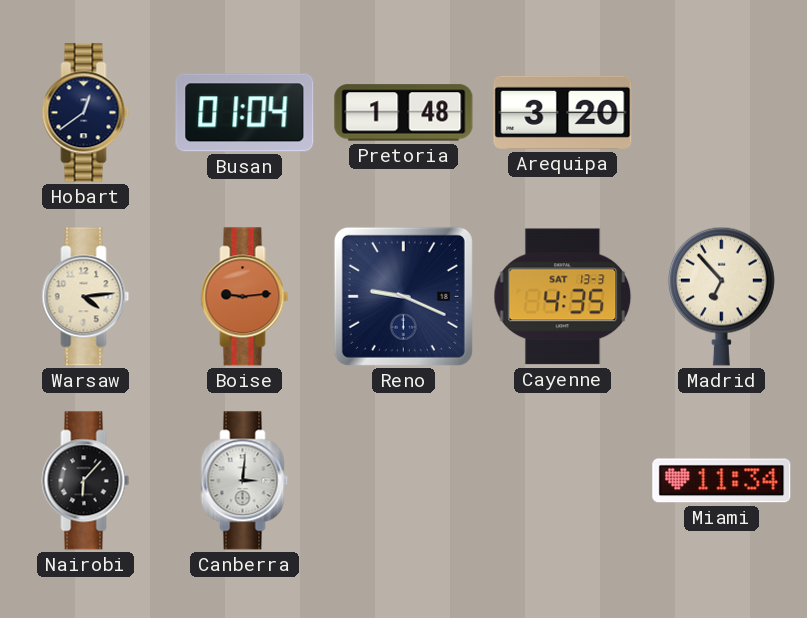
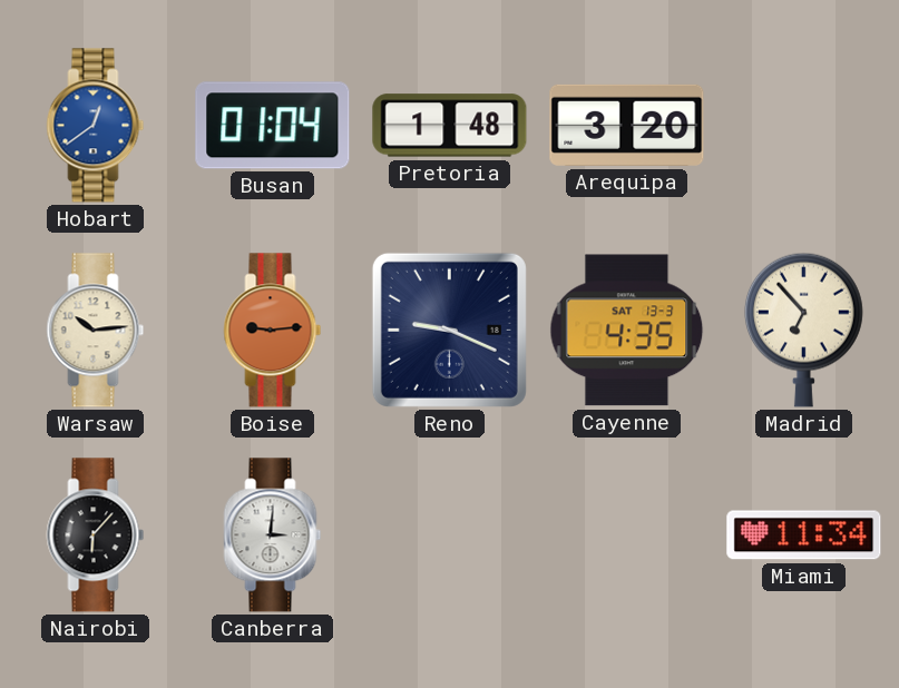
Hobart dial: navy -> blue (96, 126)
Warsaw: 4:14 -> 10:14 (96, 331)
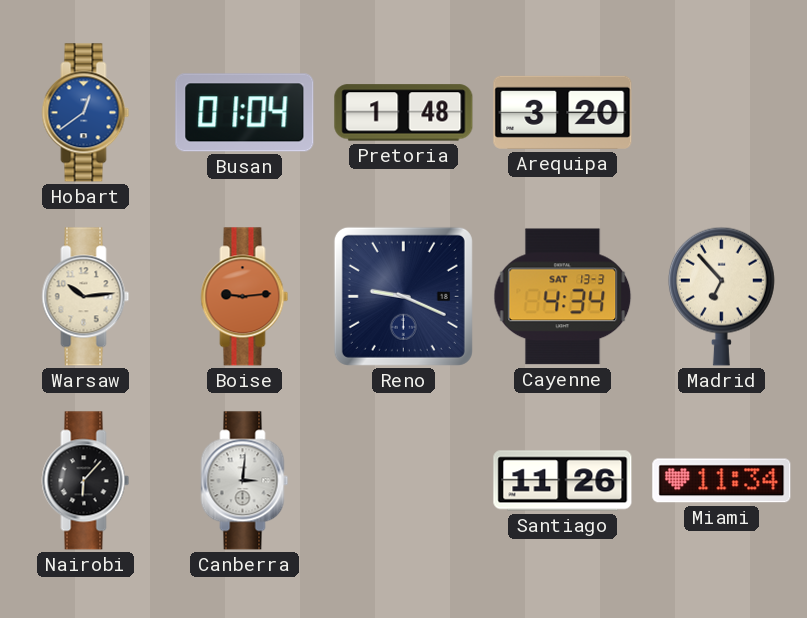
Cayenne: 4:35 -> 4:34 (563, 297)
Santiago: none -> 11:26 (563, 481)
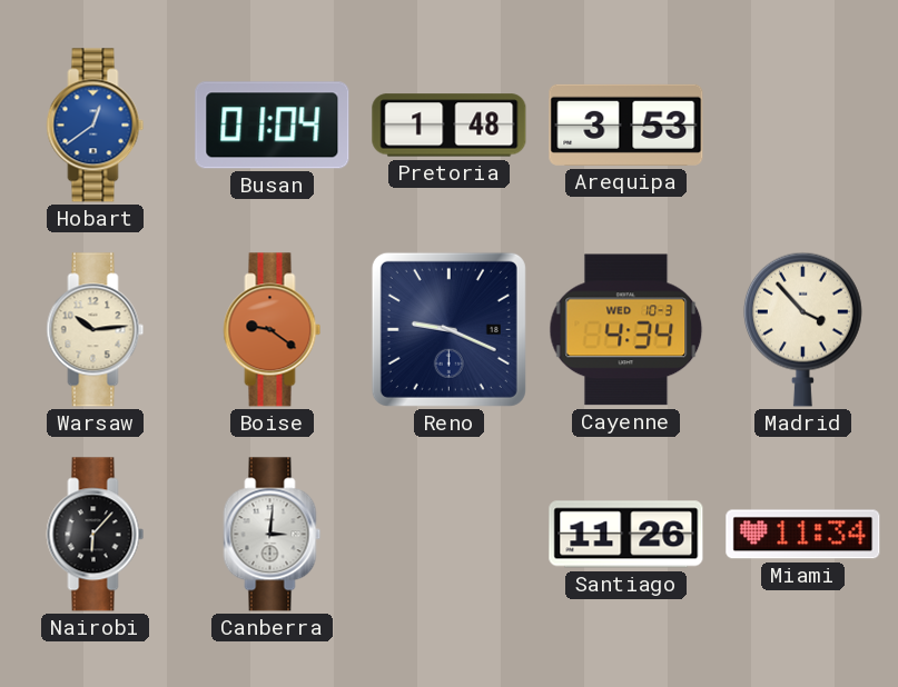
Arequipa: 3:20 -> 3:53 (626, 125)
Boise: 9:14 -> 9:21 (273, 330)
Cayenne date: SAT 13-3 -> WED 10-3 (626, 330)
Madrid: 6:53 -> 3:53 (802, 329)
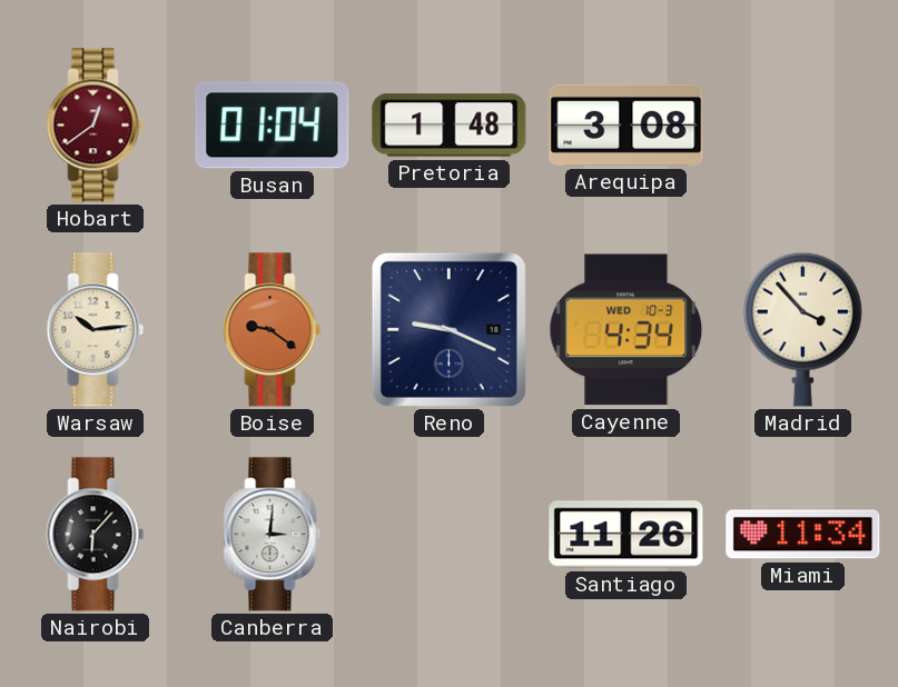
Hobart dial: blue -> burgundy (96, 126)
Arequipa: 3:53 -> 3:08 (626, 125)
